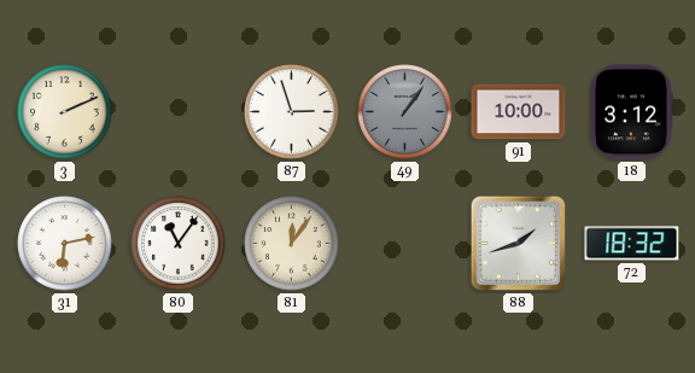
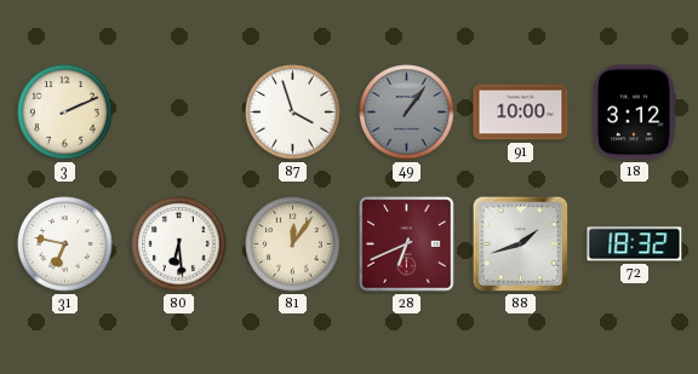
87: 2:57 -> 3:57 (293, 113)
31: 6:13 -> 6:47 (65, 244)
80: 11:06 -> 6:29 (179, 244)
28: none -> 6:41 (407, 244)
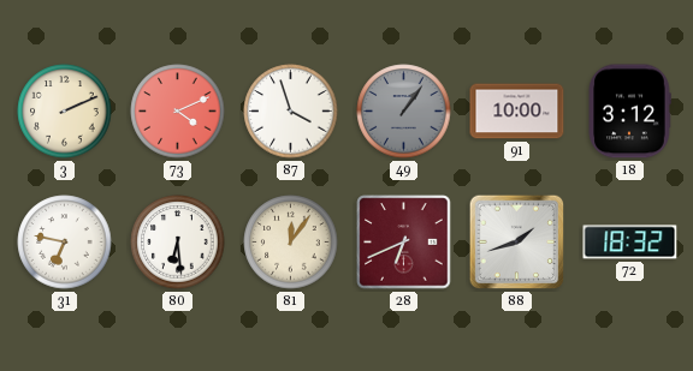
73: none -> 4:11 (178, 112)
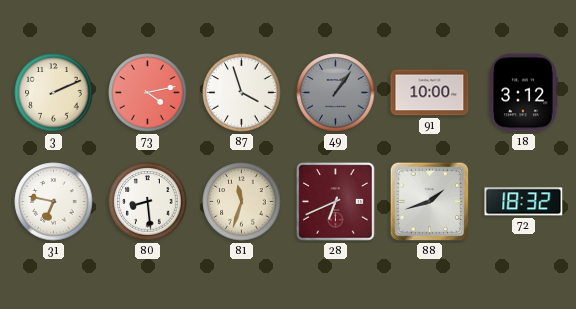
73: 4:11 -> 4:13 (148, 93)
80: 6:29 -> 8:29 (148, 202)
81: 12:06 -> 11:33 (242, 202)
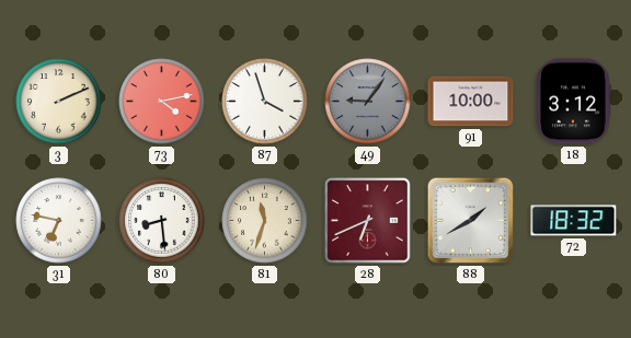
49: 1:06 -> 9:06 (368, 102)
88: 1:42 -> 1:40 (471, 221)
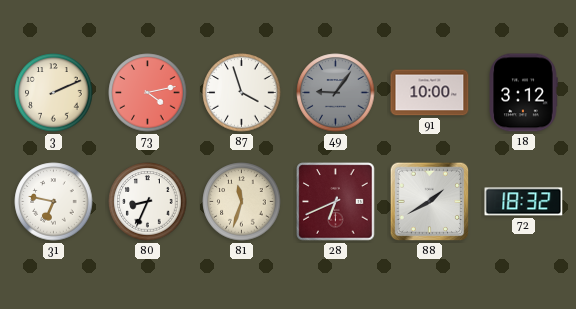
80: 8:29 -> 8:34 (148, 202)
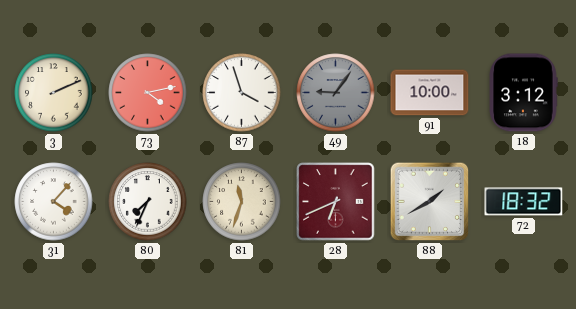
31: 6:47 -> 4:07 (54, 202)
80: 8:34 -> 7:34 (148, 202)
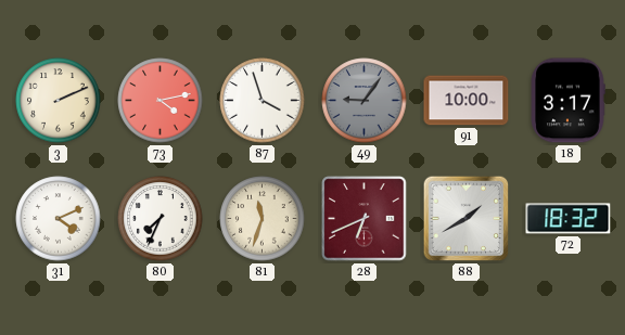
18: 3:12 -> 3:17 (567, 101)
31: 4:07 -> 4:11 (59, 219)
